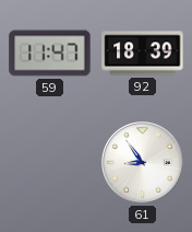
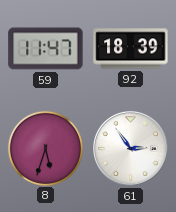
8: none -> 5:33 (45, 148)
61: 8:54 -> 2:54 (131, 149)
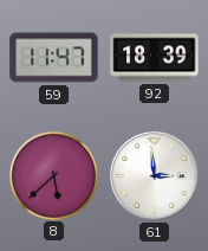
8: 5:33 -> 5:38 (53, 175)
61: 2:54 -> 2:59 (155, 176)
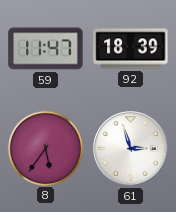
8: 5:38 -> 5:36 (45, 148)
61: 2:59 -> 2:57 (131, 149)
